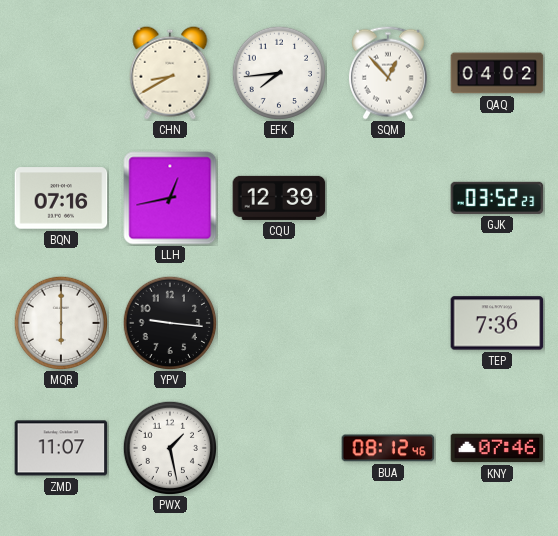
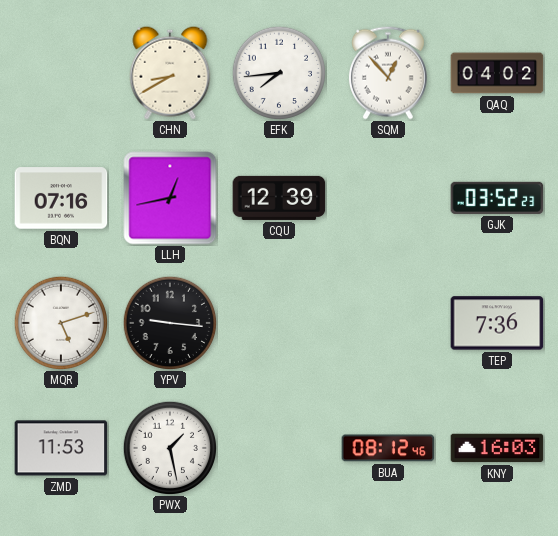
MQR: 6:00 -> 5:12 (60, 322)
ZMD: 11:07 -> 11:53 (61, 448)
KNY: 07:46 -> 16:03 (497, 448)
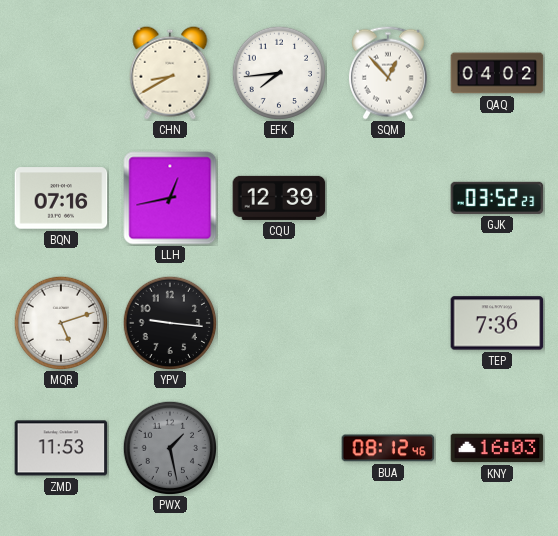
PWX dial: white -> grey (169, 447)
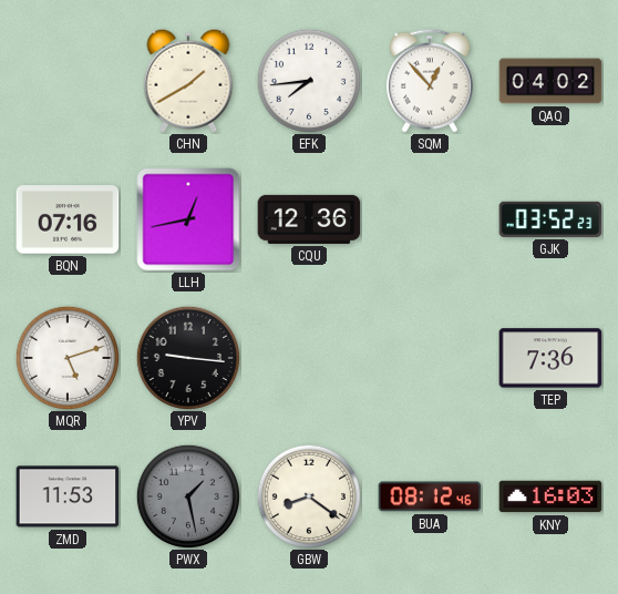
CHN: 8:40 -> 1:40 (188, 81)
CQU: 12:39 -> 12:36 (309, 219)
GBW: none -> 8:21 (308, 495)
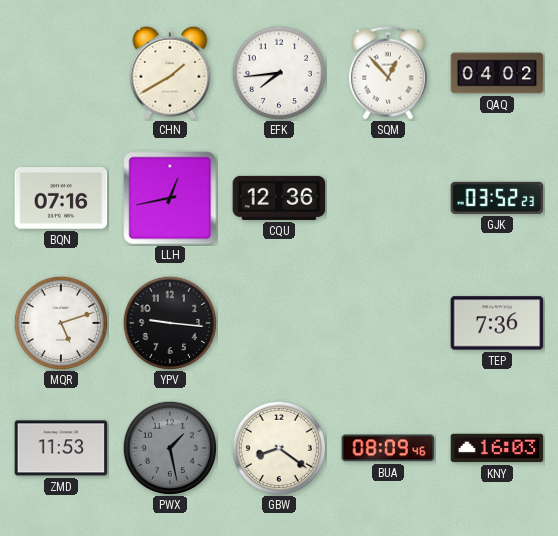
BUA: 08:12 -> 08:09 (388, 448)
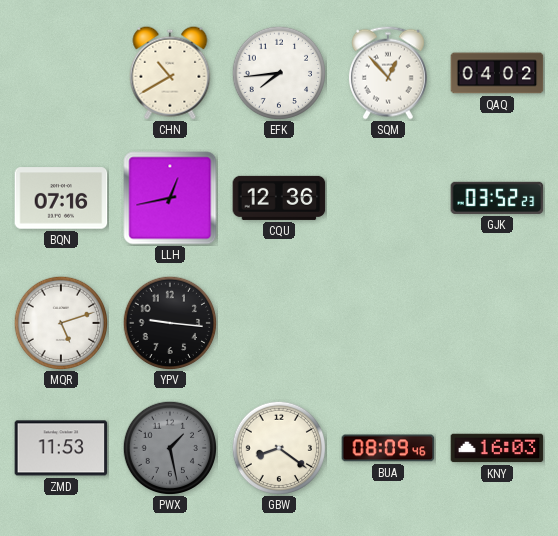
CHN: 1:40 -> 10:40 (170, 73)
TEP: 7:36 -> none (497, 323)
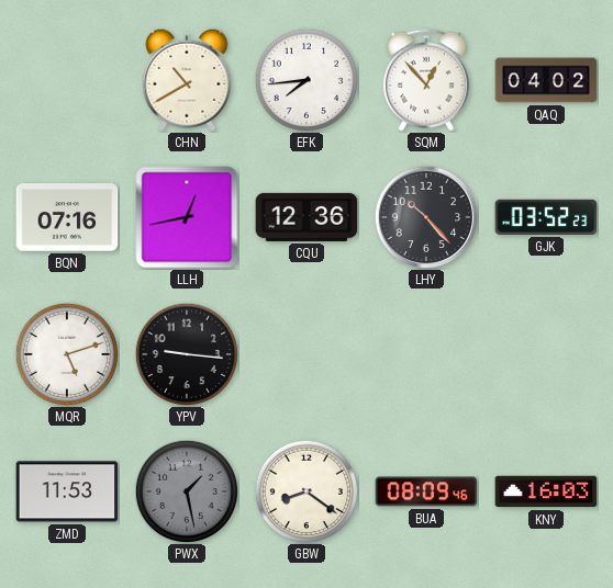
LHY: none -> 10:23 (426, 217)
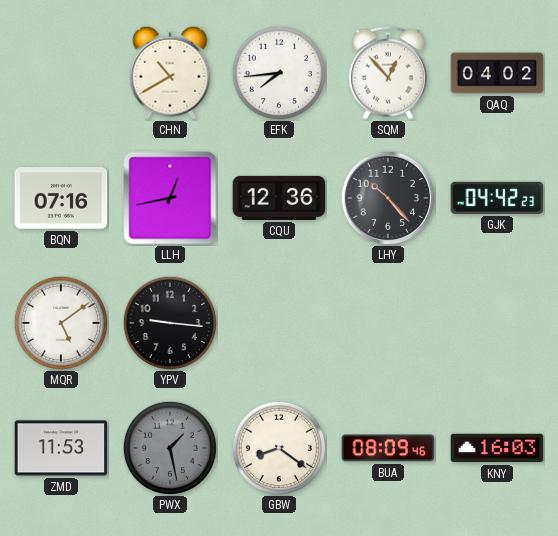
GJK: 03:52 -> 04:42 (497, 198)
MQR: 5:12 -> 5:09 (60, 322)
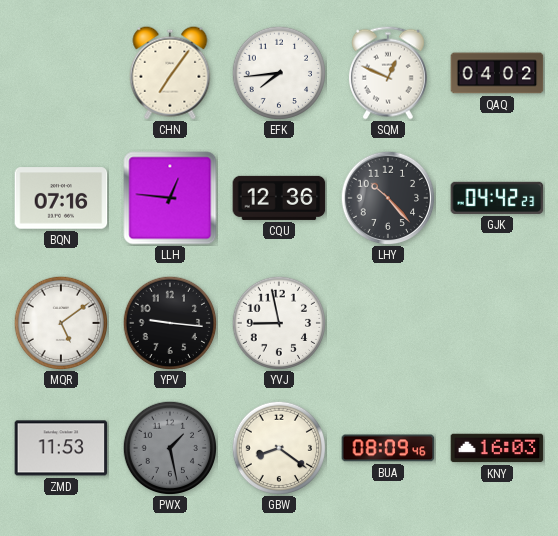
CHN: 10:40 -> 7:06 (170, 73)
SQM: 12:53 -> 12:49 (388, 73)
LLH: 12:43 -> 12:46 (170, 198)
YVJ: none -> 8:58 (278, 322)
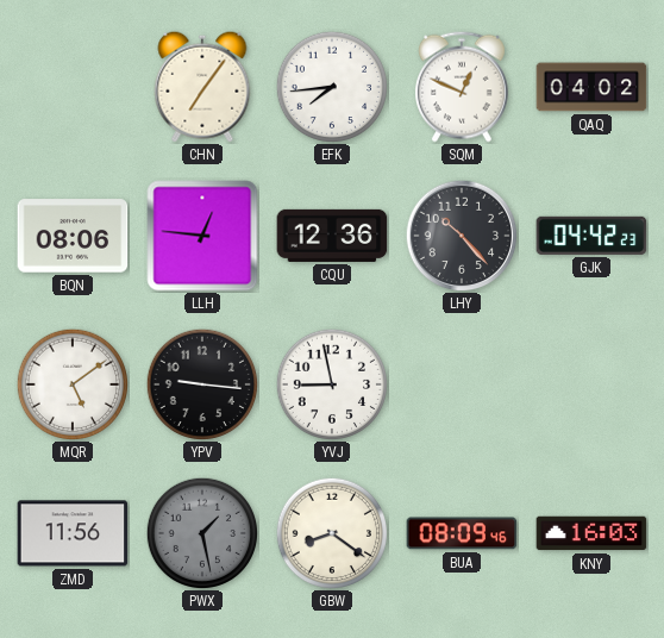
BQN: 07:16 -> 08:06 (73, 236)
ZMD: 11:53 -> 11:56 (73, 533)
